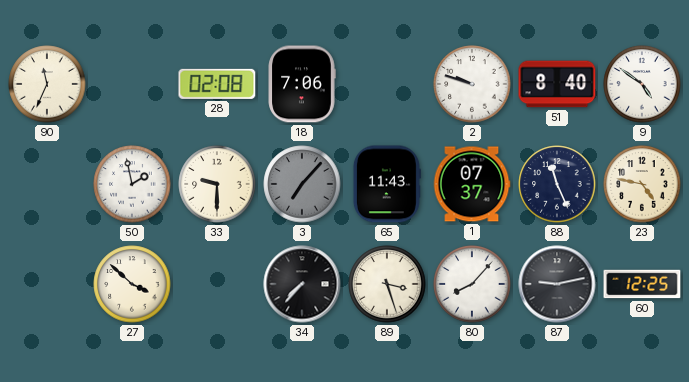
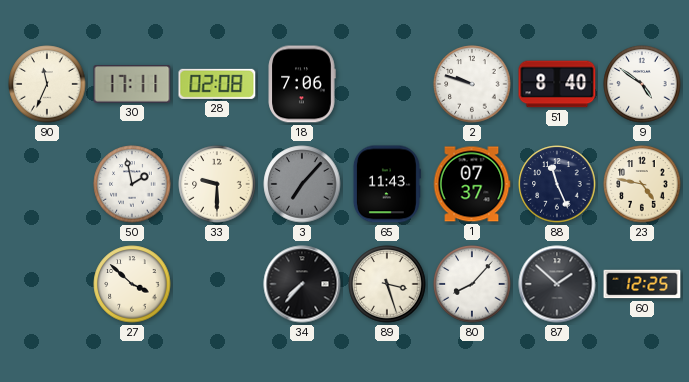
30: none -> 17:11 (132, 84)
87: 9:13 -> 1:52 (557, 284)
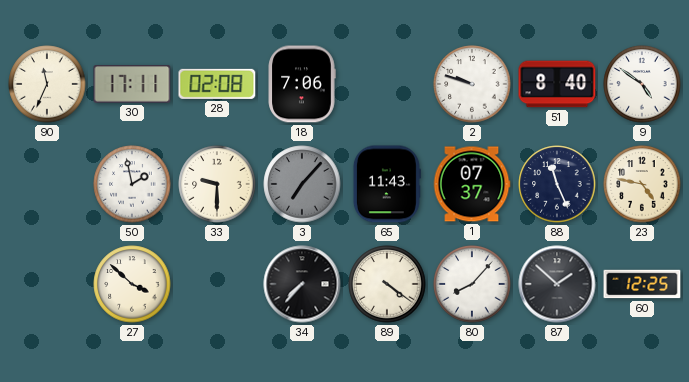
89: 3:27 -> 4:21 (387, 284)
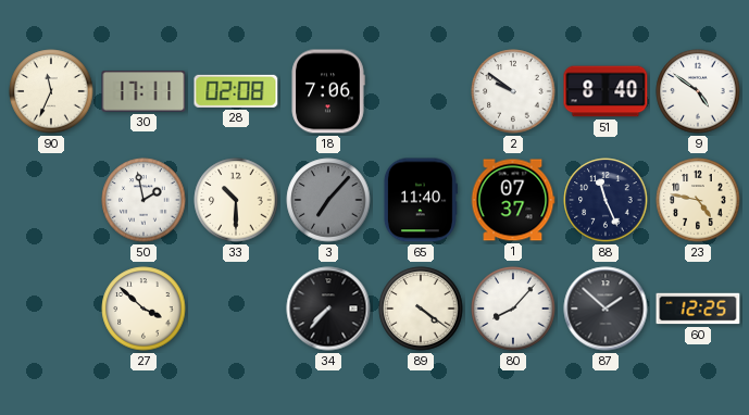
2: 9:48 -> 9:51 (513, 91)
33: 9:30 -> 10:30 (236, 200)
65: 11:43 -> 11:40 (420, 200)
